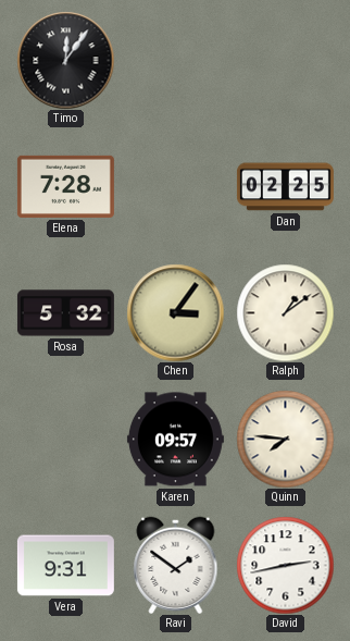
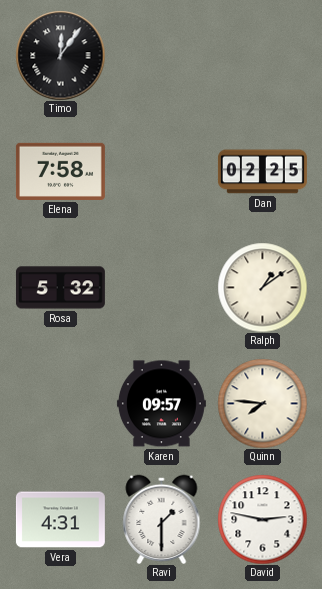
Elena: 7:28 -> 7:58 (60, 171)
Chen: 3:06 -> none (175, 312)
Vera: 9:31 -> 4:31 (60, 520)
Ravi: 1:51 -> 1:30 (162, 519)
David: 2:43 -> 2:47 (262, 519)
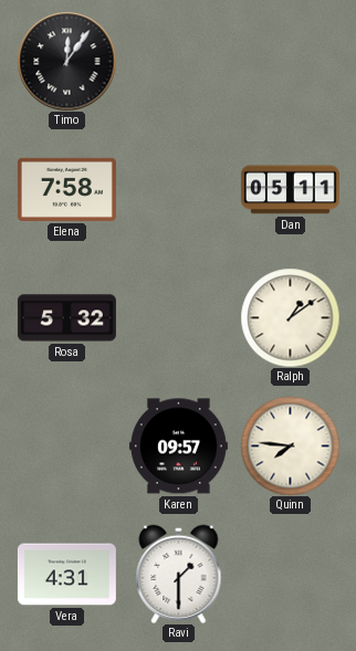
Dan: 02:25 -> 05:11 (290, 190)
David: 2:47 -> none (262, 519)
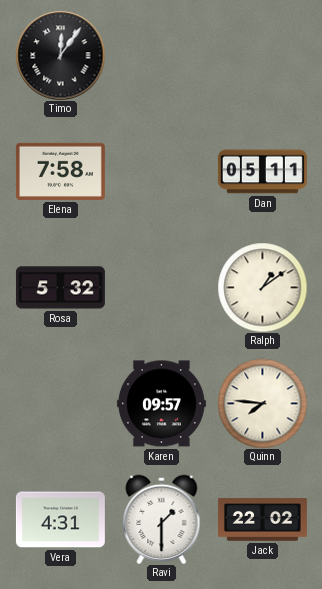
Jack: none -> 22:02 (262, 520)
